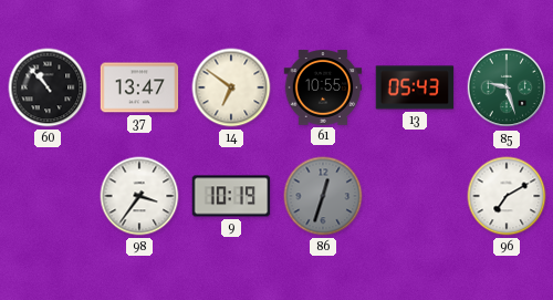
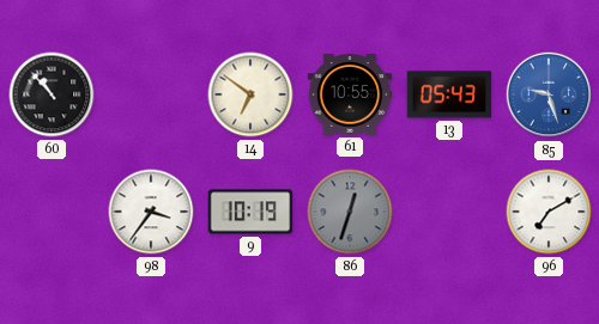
37: 13:47 -> none (139, 87)
85 dial: green -> blue (549, 94)
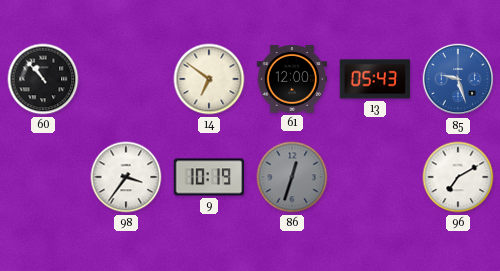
61: 10:55 -> 12:00 (292, 79)
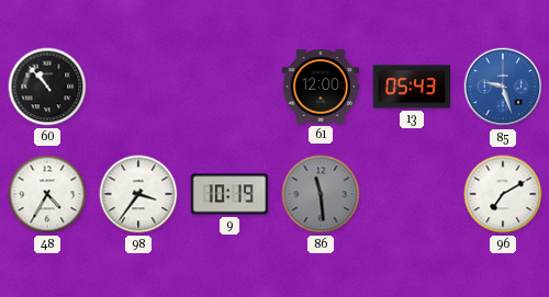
14: 6:51 -> none (209, 79)
48: none -> 4:35 (47, 194)
86: 12:33 -> 11:29 (321, 194)
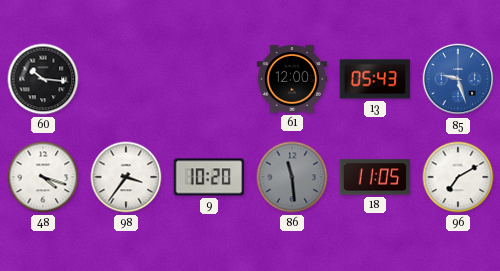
60: 10:53 -> 10:16 (43, 79)
48: 4:35 -> 4:18 (43, 177)
9: 10:19 -> 10:20 (209, 177)
18: none -> 11:05 (375, 177)
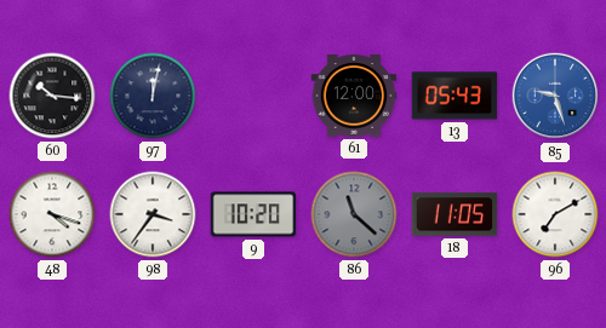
97: none -> 12:02 (153, 96)
86: 11:29 -> 11:22 (354, 214)
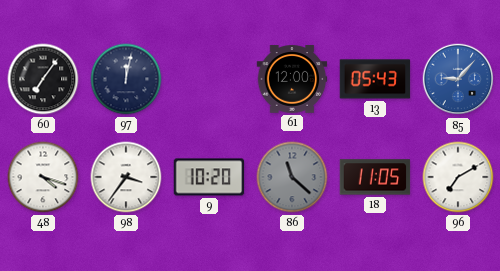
60: 10:16 -> 7:06 (43, 79)
85: 9:27 -> 9:07 (458, 79)
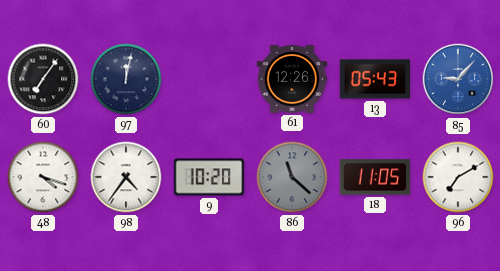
61: 12:00 -> 12:26 (292, 79)
98: 3:36 -> 4:36 (126, 177)
